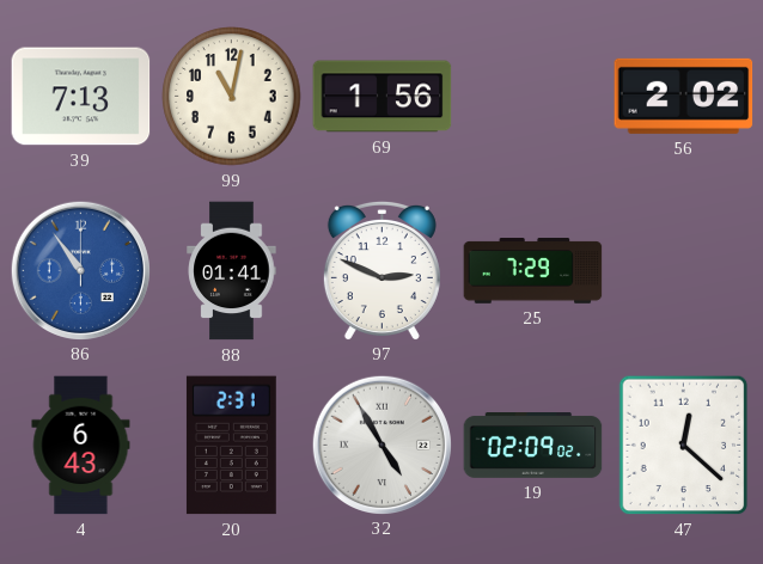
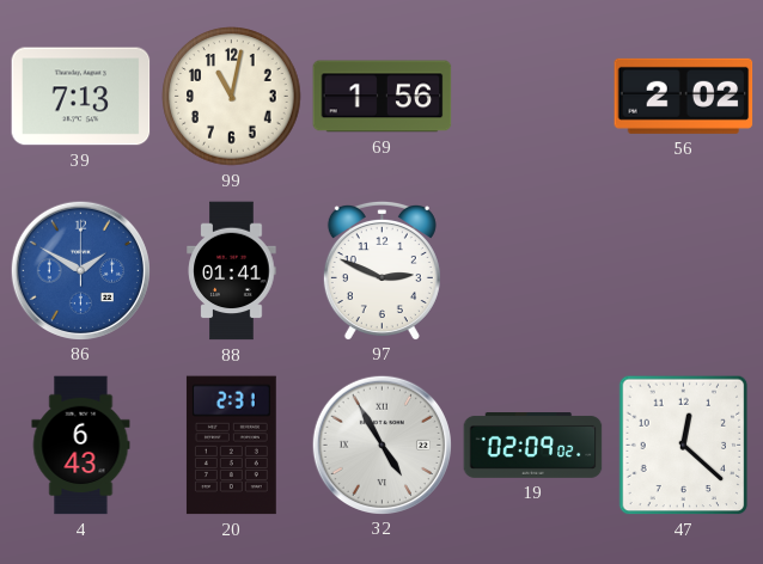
86: 10:54 -> 1:50 (80, 270)
25: 7:29 -> none (533, 271)
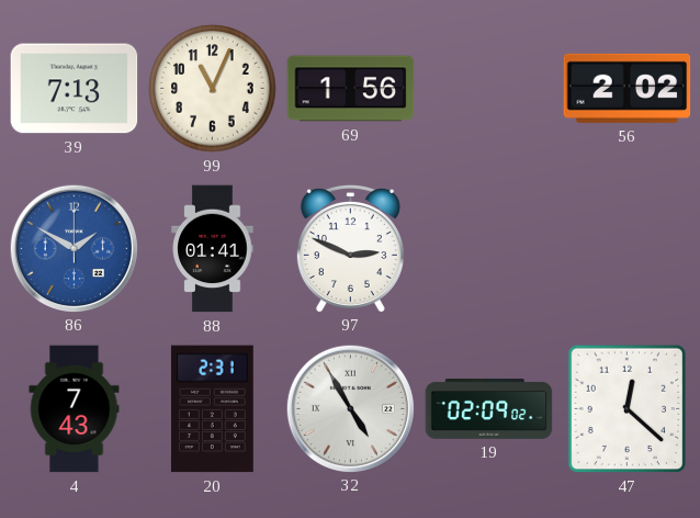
99: 11:02 -> 11:04 (213, 89)
4: 6:43 -> 7:43 (75, 409)
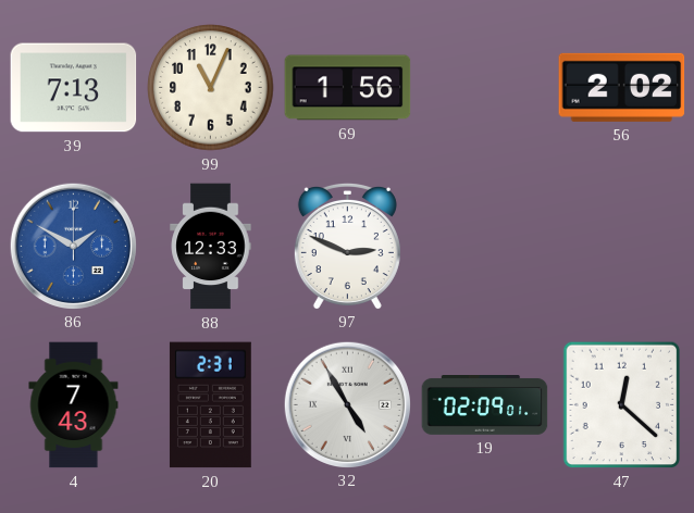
88: 01:41 -> 12:33 (211, 247)
19: 02:09:02 -> 02:09:01 (485, 405)
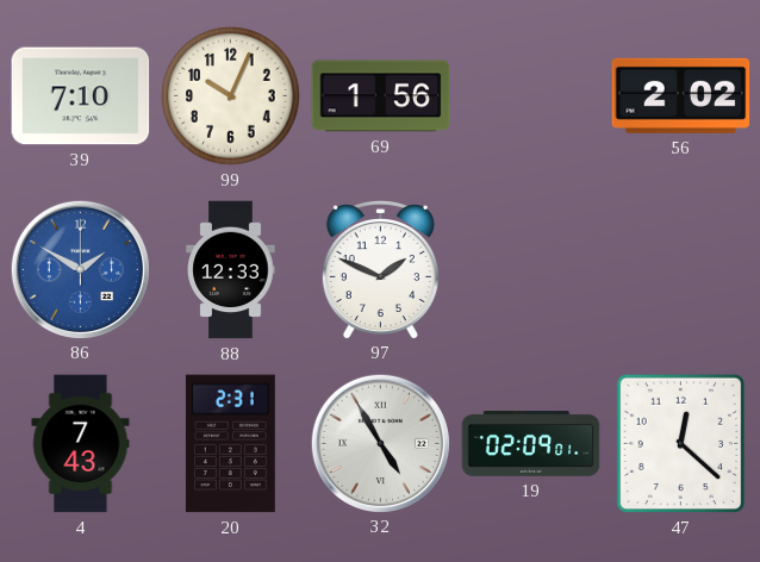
39: 7:13 -> 7:10 (81, 96)
99: 11:04 -> 10:04 (231, 96)
97: 2:49 -> 1:49 (380, 269)
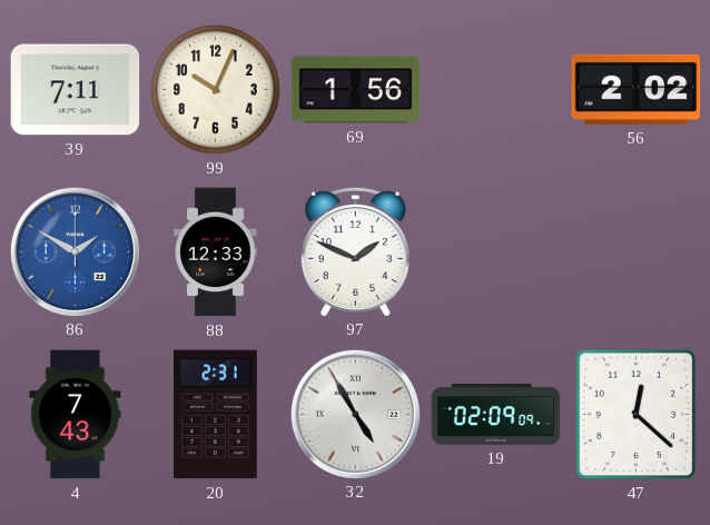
39: 7:10 -> 7:11 (76, 90)
19: 02:09:01 -> 02:09:09 (496, 415)
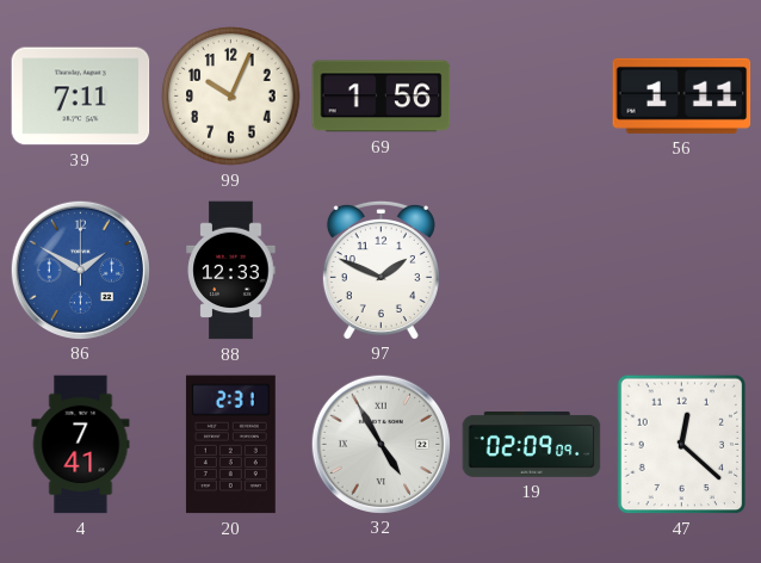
56: 2:02 -> 1:11 (682, 95)
4: 7:43 -> 7:41 (81, 445)
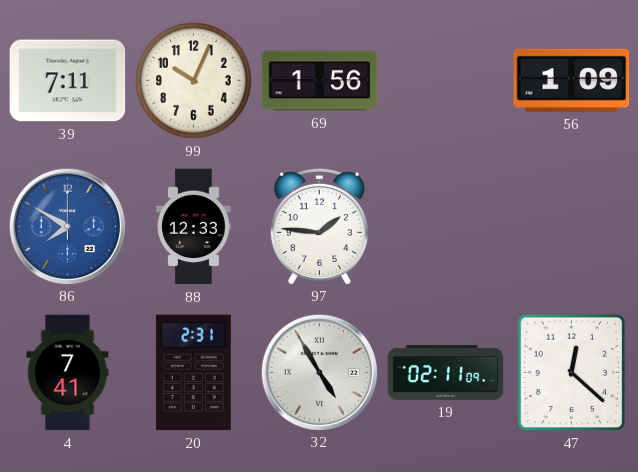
56: 1:11 -> 1:09 (572, 80)
86: 1:50 -> 7:50 (67, 226)
97: 1:49 -> 1:46 (319, 226)
19: 02:09 -> 02:11 (446, 373)
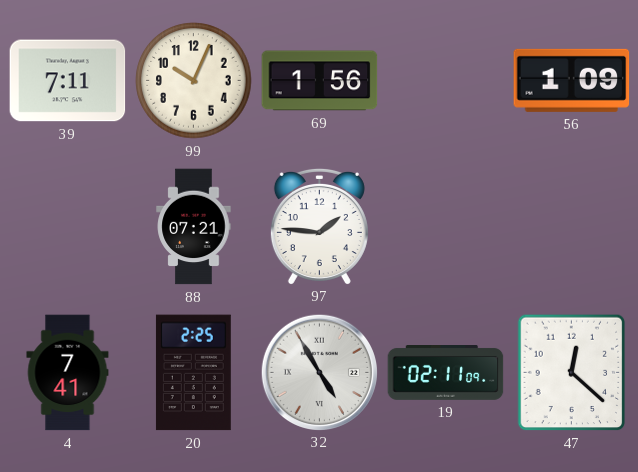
86: 7:50 -> none (67, 226)
88: 12:33 -> 07:21 (194, 227)
20: 2:31 -> 2:25 (193, 373)
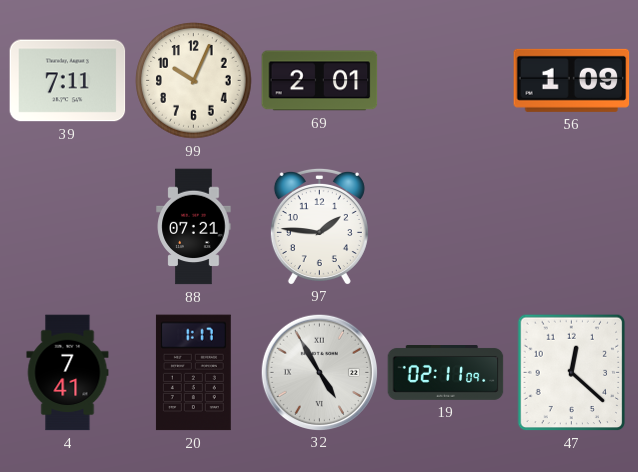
69: 1:56 -> 2:01 (320, 81)
20: 2:25 -> 1:17 (193, 373)
